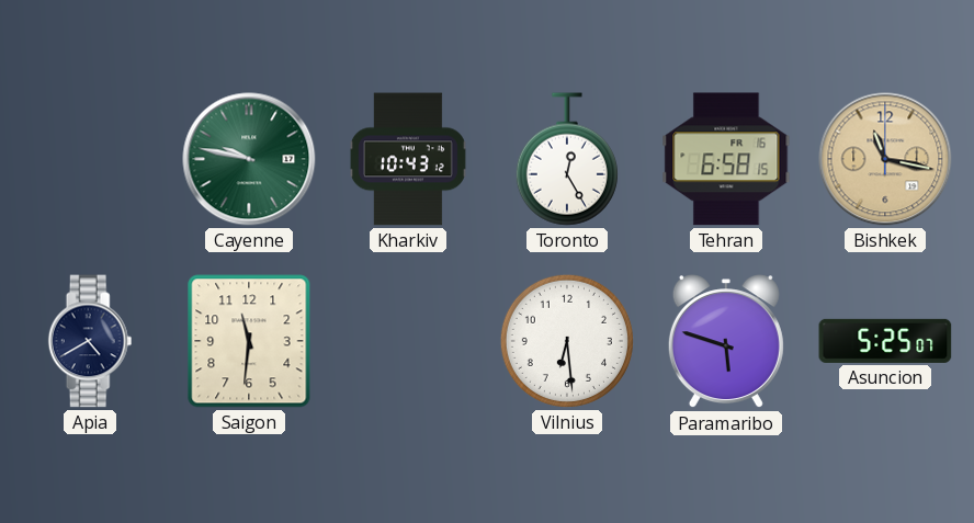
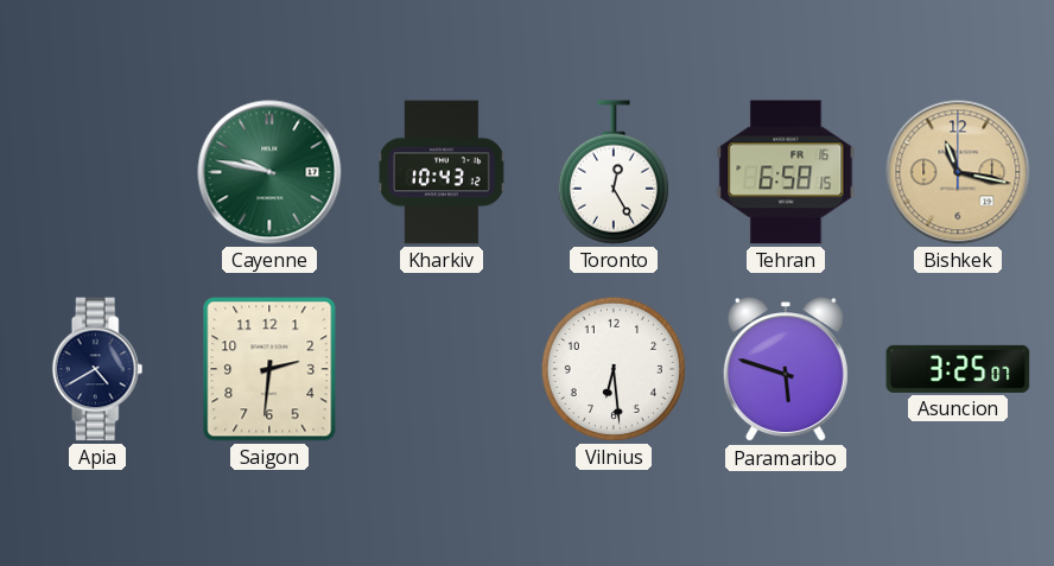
Saigon: 11:31 -> 2:31 (269, 369)
Asuncion: 5:25 -> 3:25 (958, 369)
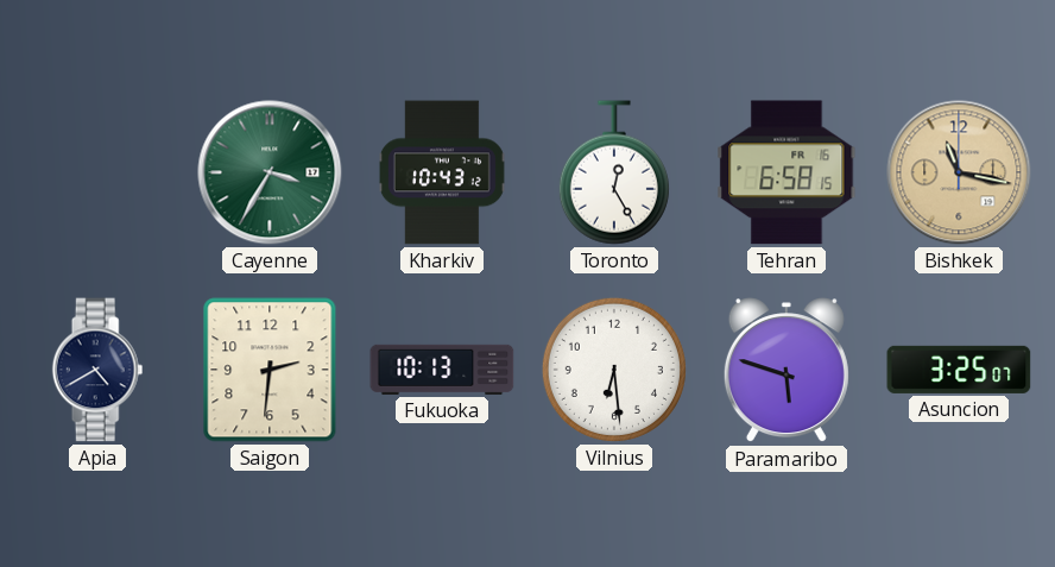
Cayenne: 9:47 -> 3:35 (270, 172)
Fukuoka: none -> 10:13 (442, 370)
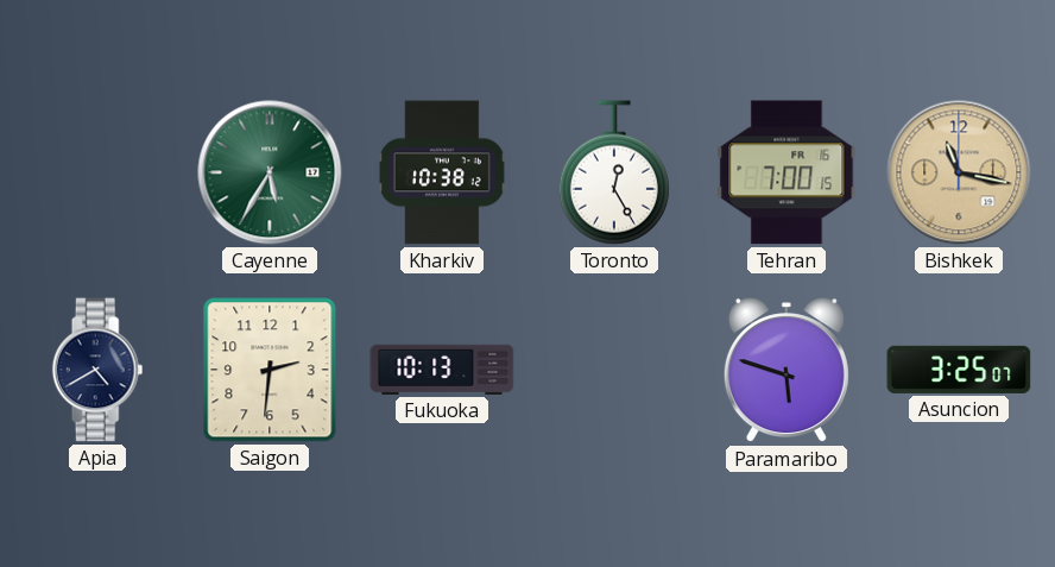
Cayenne: 3:35 -> 5:35 (270, 172)
Kharkiv: 10:43 -> 10:38 (442, 172)
Tehran: 6:58 -> 7:00 (786, 172)
Vilnius: 6:29 -> none (614, 370)
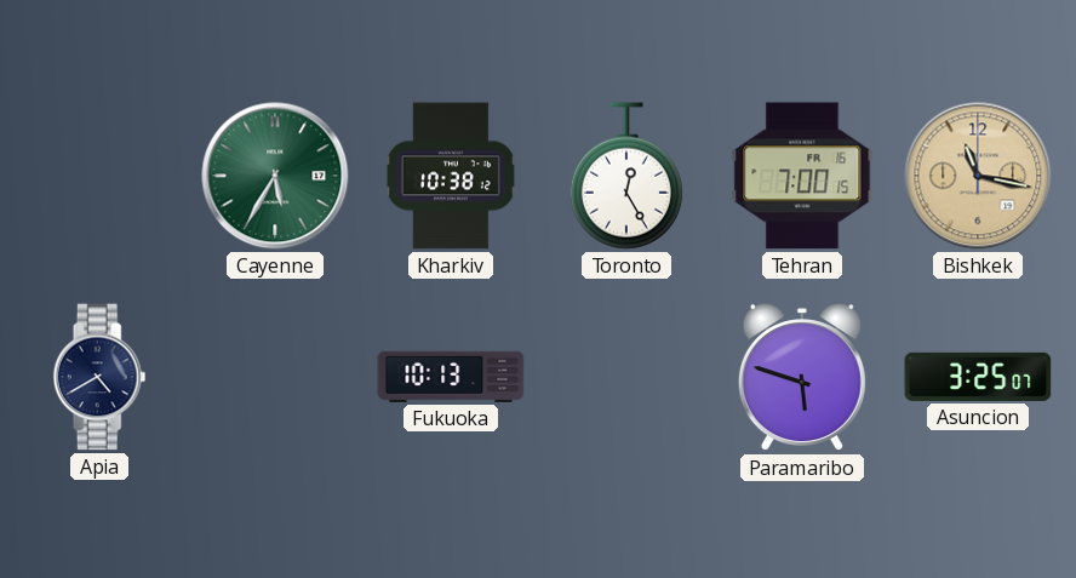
Saigon: 2:31 -> none (270, 370)
